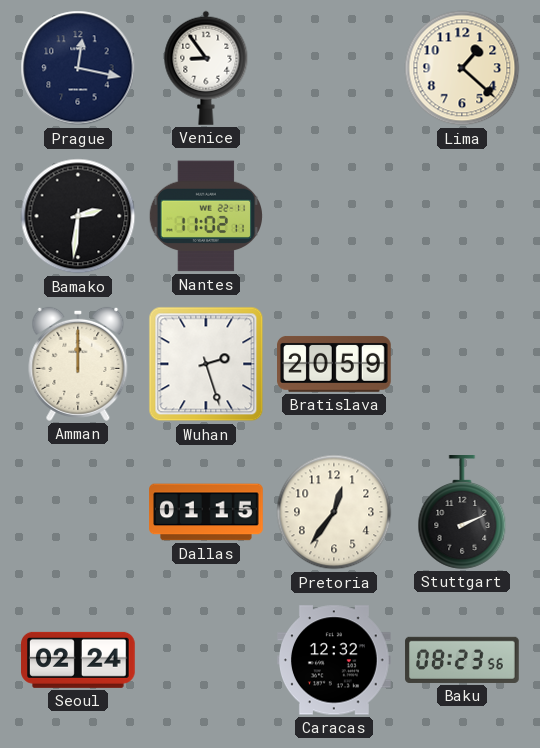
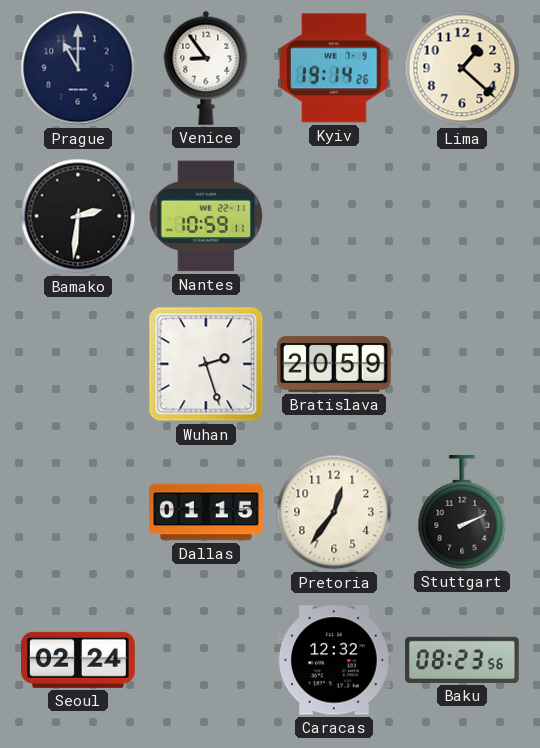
Prague: 12:17 -> 11:00 (78, 68)
Kyiv: none -> 19:14 (334, 68)
Nantes: 11:02 -> 10:59 (205, 216)
Amman: 12:00 -> none (78, 364)
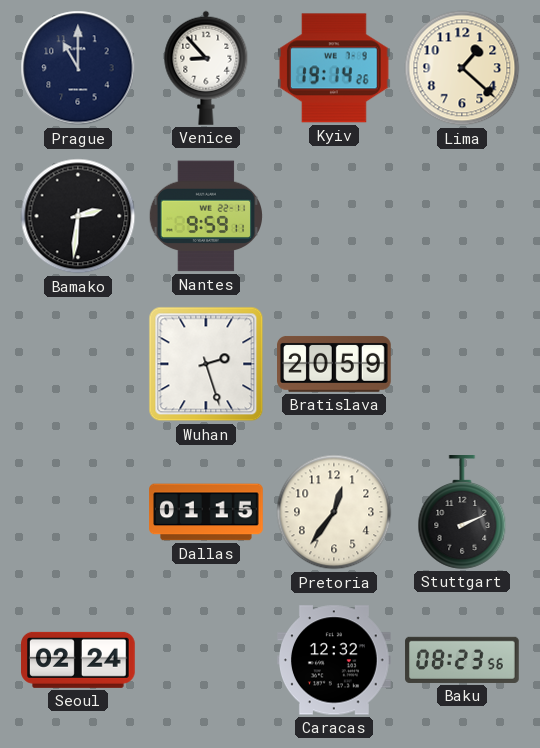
Venice: 8:54 -> 8:53 (206, 68)
Nantes: 10:59 -> 9:59 (205, 216)
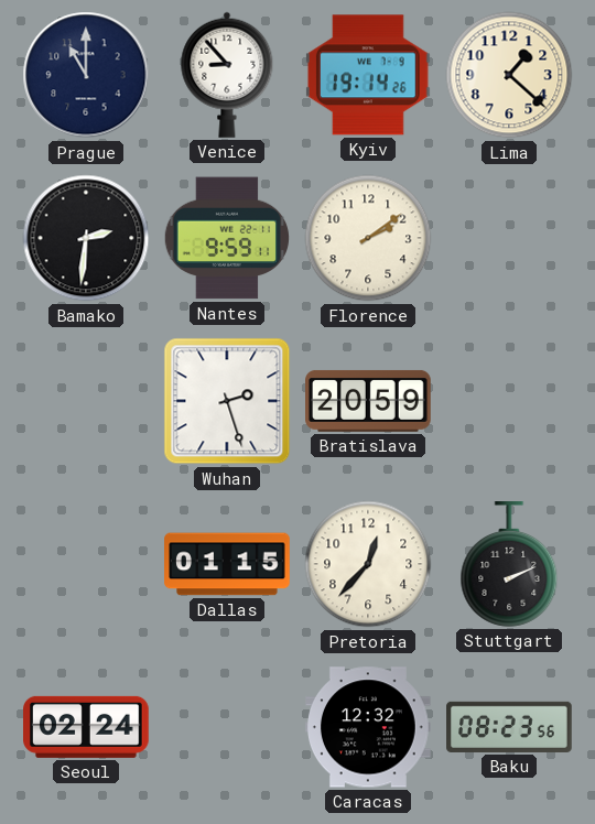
Florence: none -> 2:09 (368, 238)
Pretoria: 12:36 -> 12:37 (368, 564)
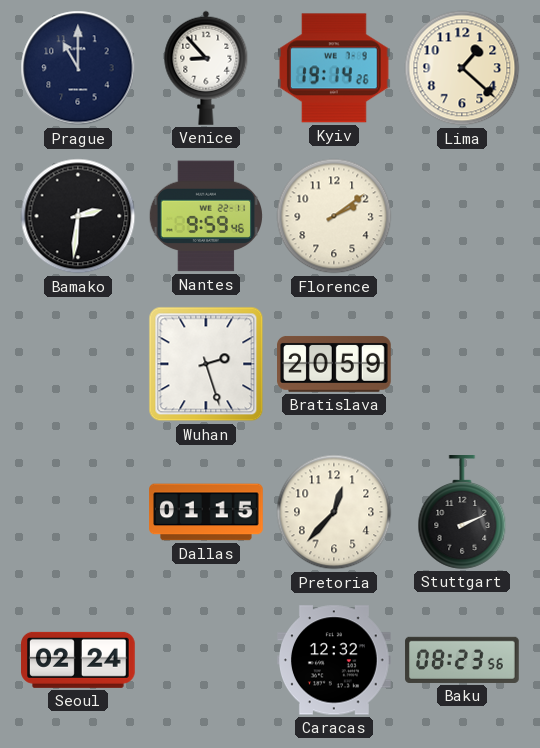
Nantes: 9:59:11 -> 9:59:46 (205, 216)
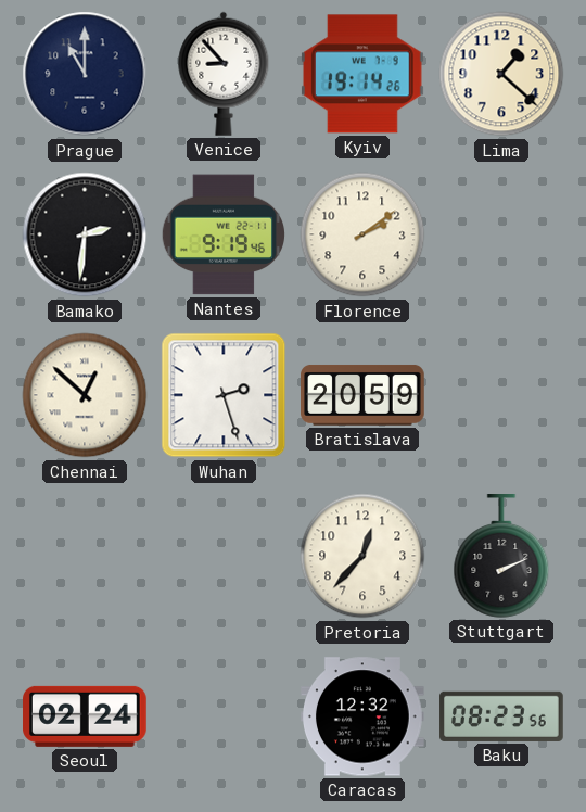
Nantes: 9:59 -> 9:19 (222, 234)
Chennai: none -> 12:52 (85, 395)
Dallas: 01:15 -> none (206, 512)
